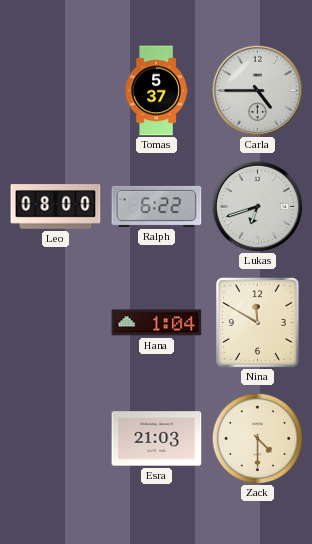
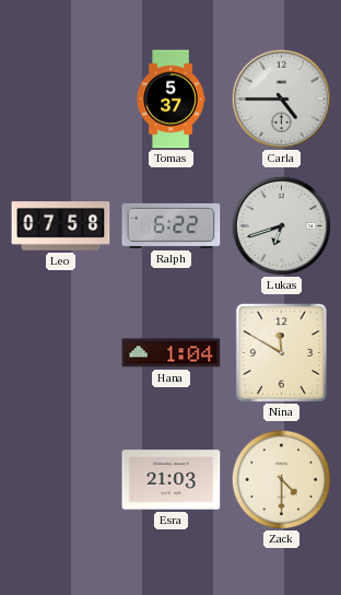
Leo: 08:00 -> 07:58 (61, 226)
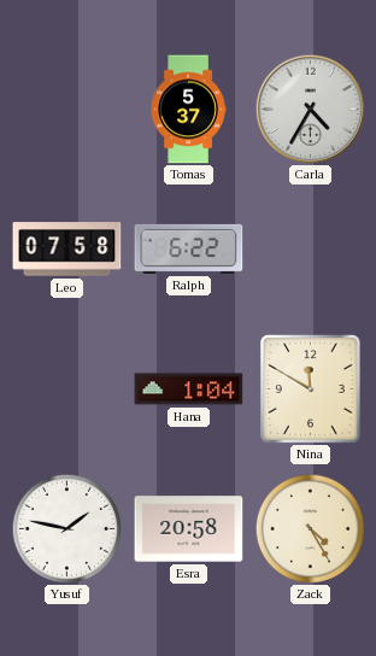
Carla: 4:45 -> 4:35 (310, 109)
Lukas: 6:42 -> none (281, 225)
Yusuf: none -> 1:47 (66, 528)
Esra: 21:03 -> 20:58 (189, 529)
Zack: 4:30 -> 4:25 (310, 528)
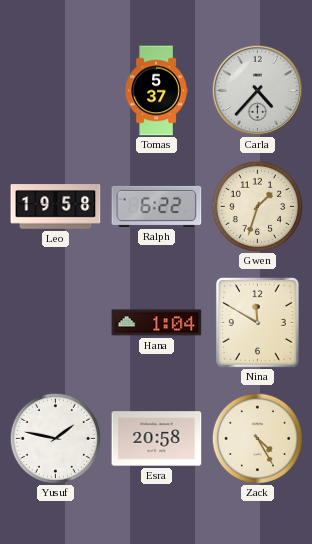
Carla: 4:35 -> 4:37 (257, 90)
Leo: 07:58 -> 19:58 (56, 207)
Gwen: none -> 1:33 (257, 206)
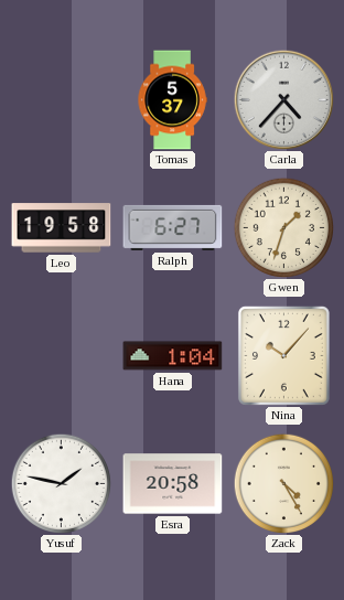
Ralph: 6:22 -> 6:27 (173, 227)
Nina: 11:50 -> 10:07 (283, 355)
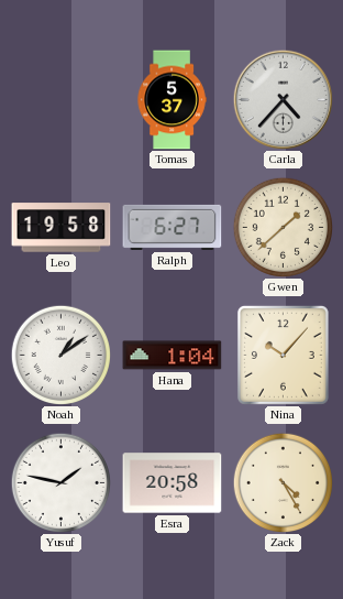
Gwen: 1:33 -> 1:38 (283, 227)
Noah: none -> 1:09 (60, 355)
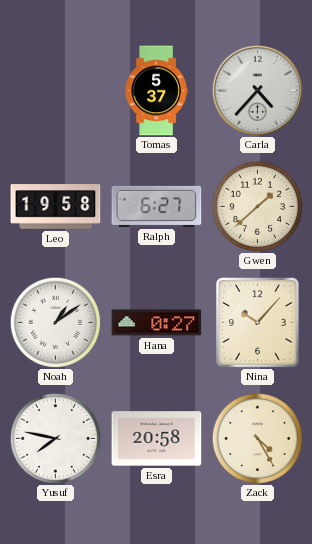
Hana: 1:04 -> 0:27 (157, 323)
Yusuf: 1:47 -> 7:47 (55, 438)
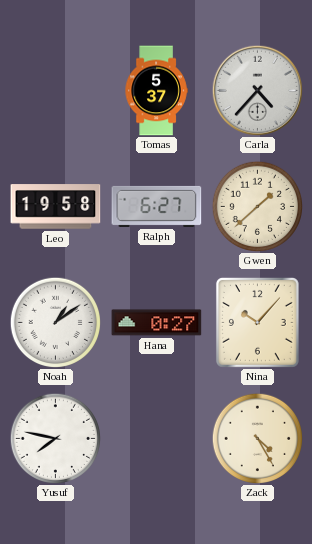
Esra: 20:58 -> none (157, 439)
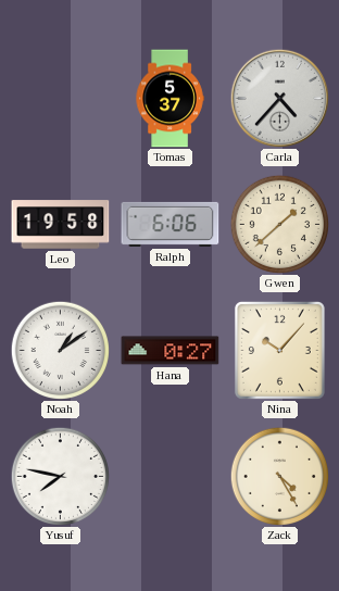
Ralph: 6:27 -> 6:06 (171, 224)
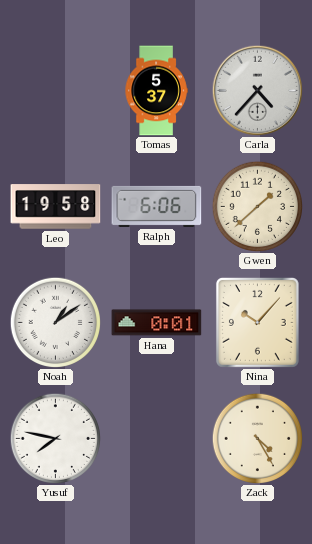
Hana: 0:27 -> 0:01 (157, 323)
